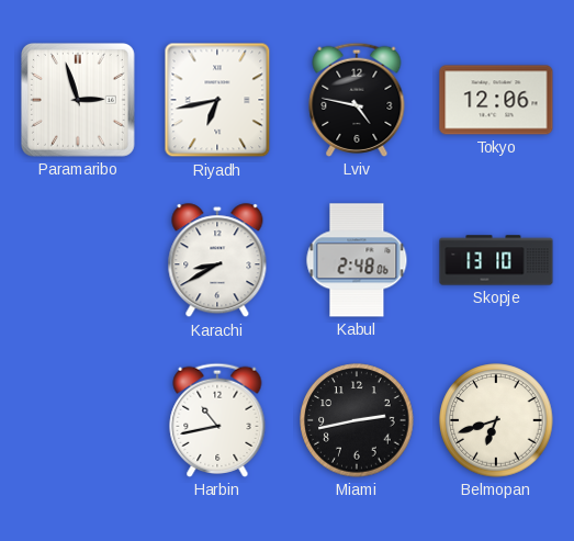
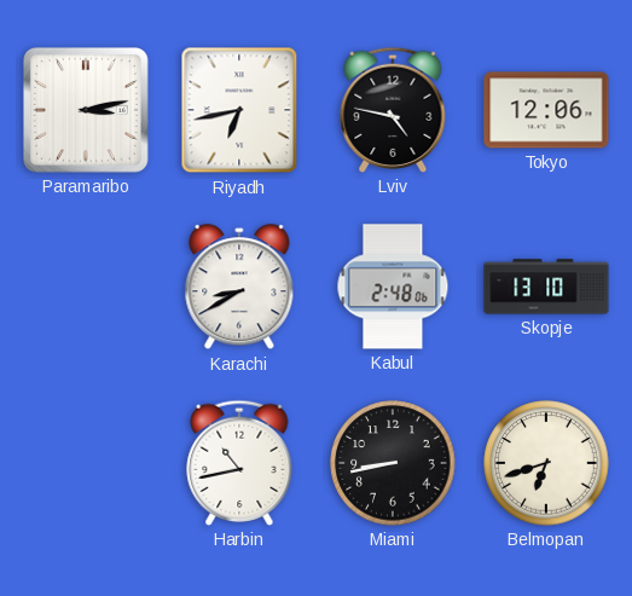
Paramaribo: 2:57 -> 3:13 (86, 110)
Miami: 2:43 -> 8:43 (393, 463)
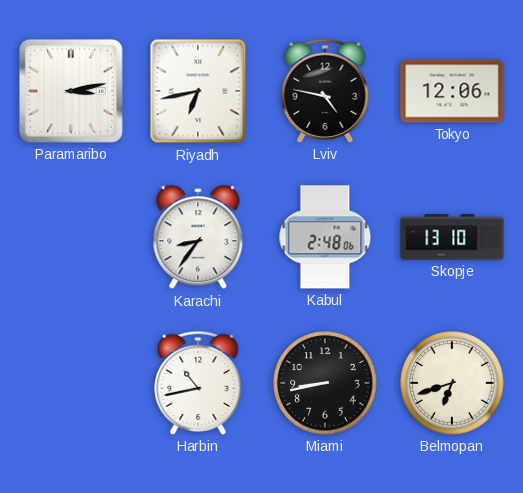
Karachi: 8:40 -> 8:36 (198, 238)
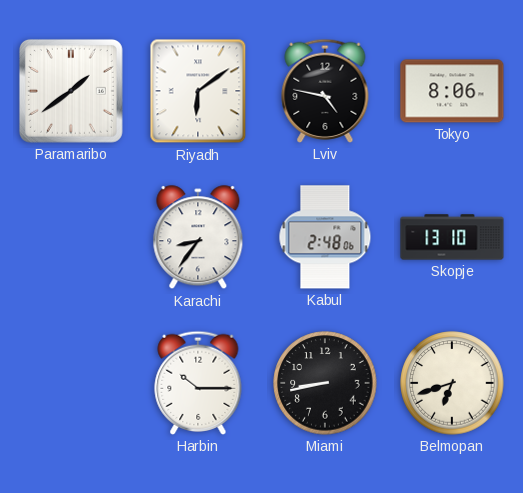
Paramaribo: 3:13 -> 1:39 (71, 91)
Riyadh: 6:43 -> 6:09 (198, 91)
Tokyo: 12:06 -> 8:06 (452, 91)
Harbin: 10:43 -> 10:15 (198, 383)
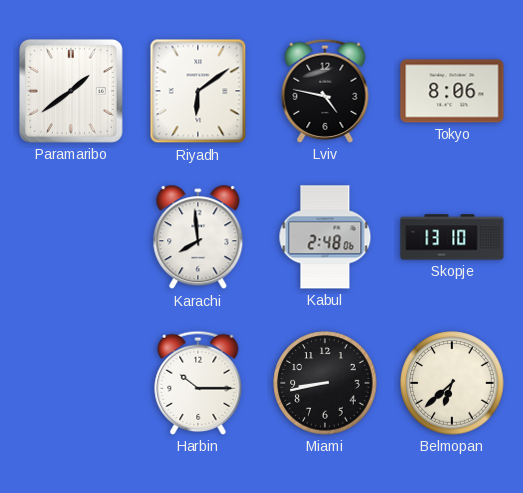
Karachi: 8:36 -> 7:59 (198, 238)
Belmopan: 6:42 -> 6:38 (452, 383)
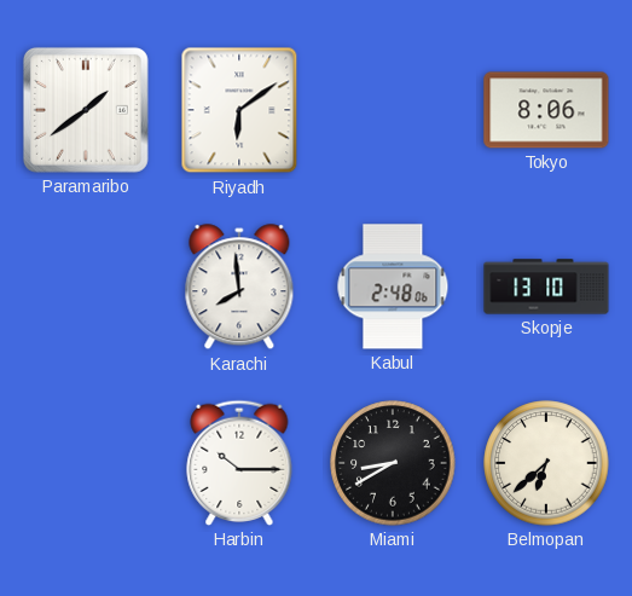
Lviv: 4:47 -> none (325, 91)
Miami: 8:43 -> 8:40 (393, 463)
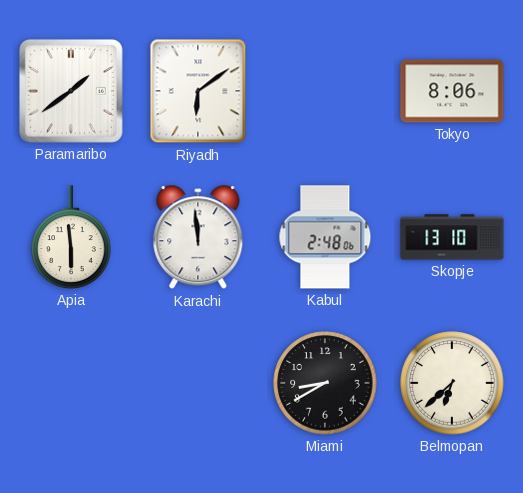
Apia: none -> 5:59 (71, 237)
Karachi: 7:59 -> 11:59 (198, 238)
Harbin: 10:15 -> none (239, 463)
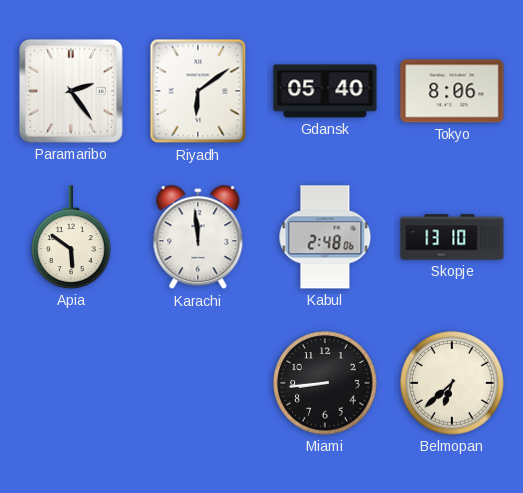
Paramaribo: 1:39 -> 2:24 (71, 91)
Gdansk: none -> 05:40 (325, 91)
Apia: 5:59 -> 5:51 (71, 237)
Miami: 8:40 -> 8:44 (325, 383)
